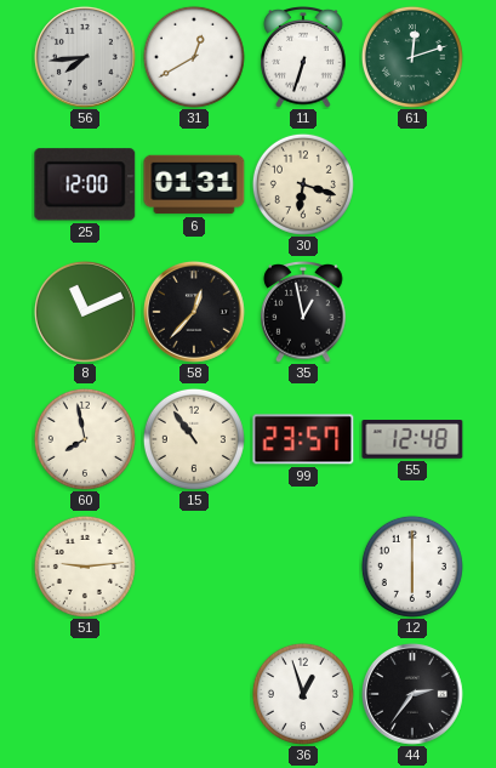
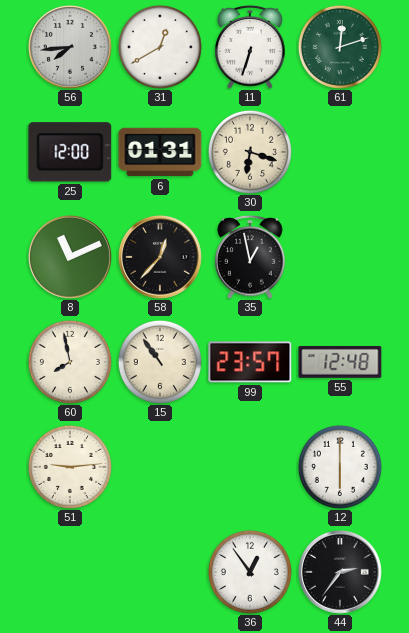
36: 12:57 -> 12:54 (250, 572)
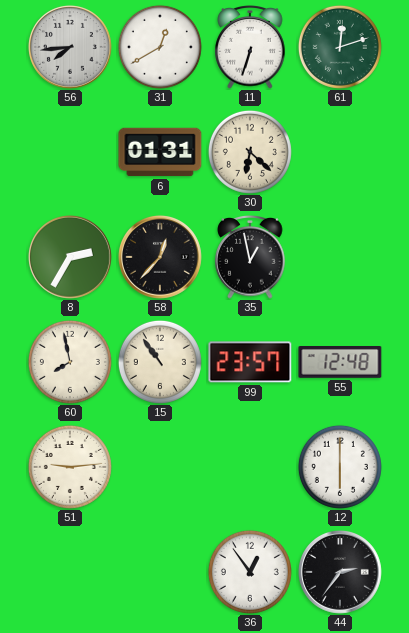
25: 12:00 -> none (70, 152)
30: 6:18 -> 6:22 (250, 152)
8: 11:11 -> 2:35 (70, 257)
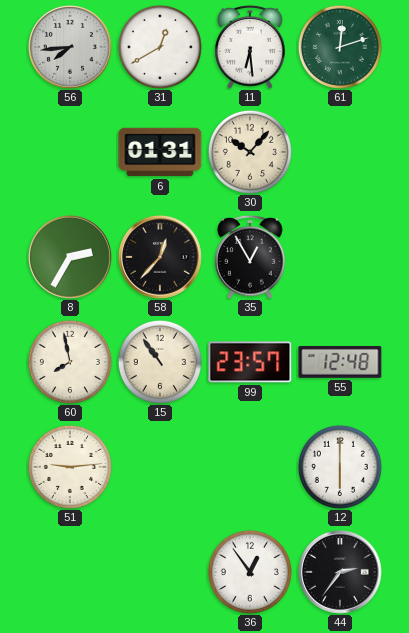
11: 6:33 -> 6:29 (250, 47)
30: 6:22 -> 10:07 (250, 152)
35: 12:58 -> 12:55 (250, 257)
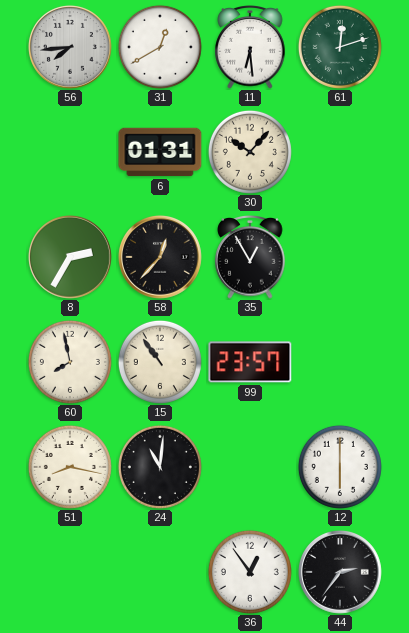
55: 12:48 -> none (340, 363)
51: 9:14 -> 8:17 (70, 467)
24: none -> 11:01 (160, 467)
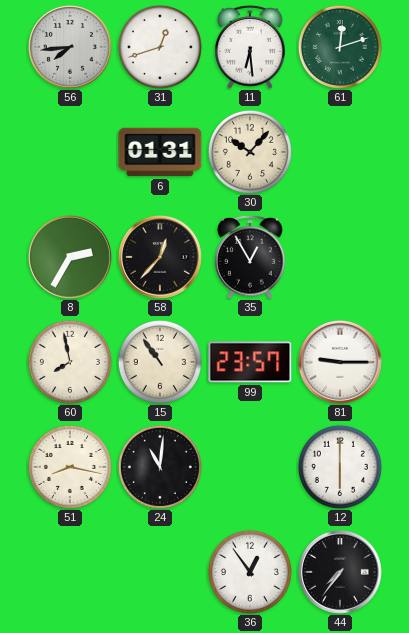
31: 12:40 -> 12:42 (160, 47)
81: none -> 9:15 (340, 362)
44: 2:36 -> 7:36 (340, 572)
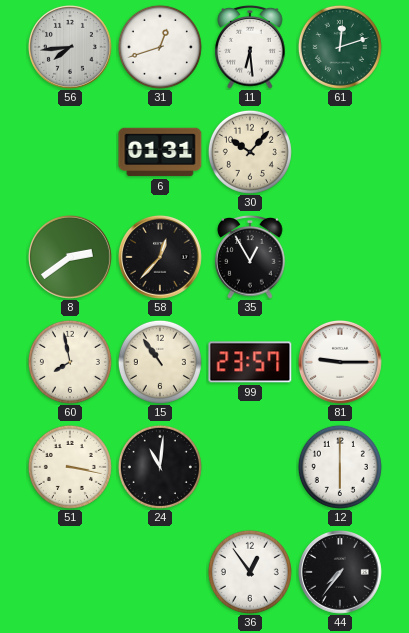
8: 2:35 -> 2:39 (70, 257)
51: 8:17 -> 3:17 (70, 467)
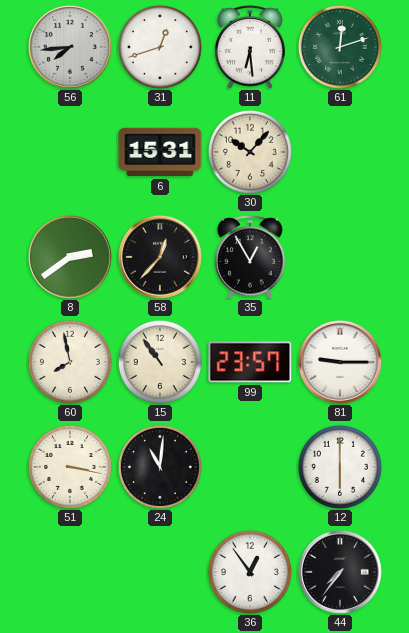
6: 01:31 -> 15:31 (160, 152)
